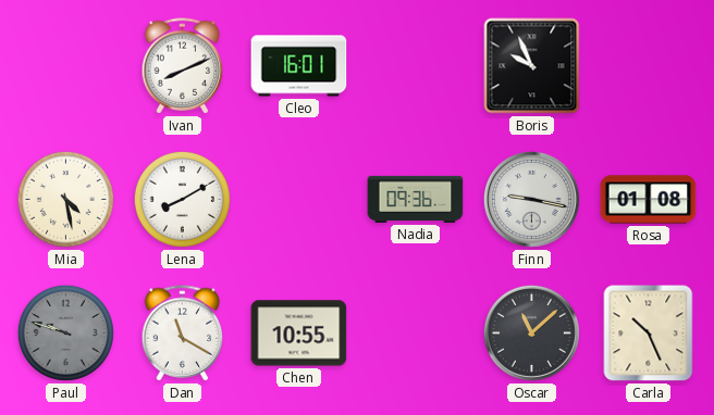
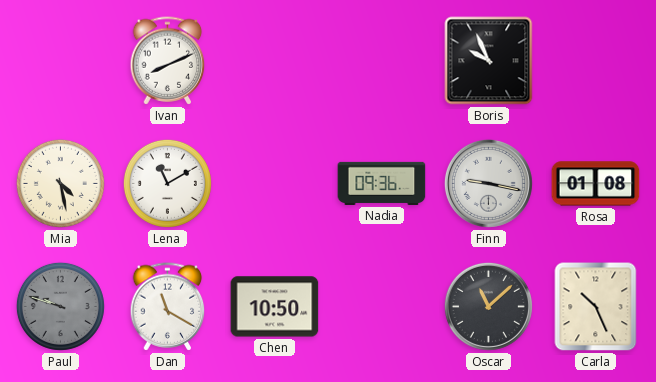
Cleo: 16:01 -> none (299, 66)
Lena: 8:10 -> 11:10 (167, 183)
Chen: 10:55 -> 10:50 (275, 307)
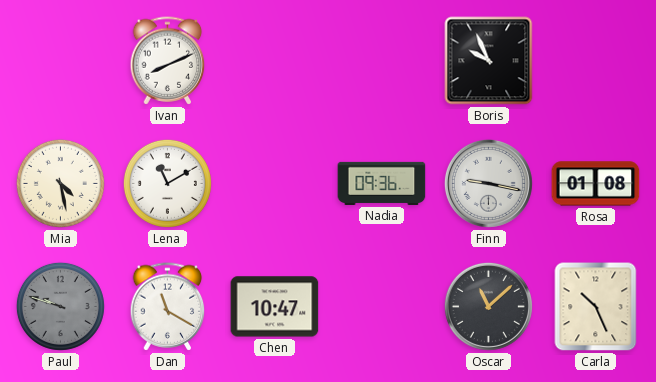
Chen: 10:50 -> 10:47 (275, 307)
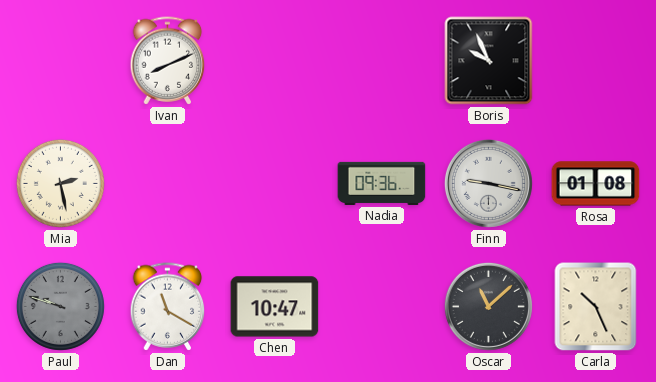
Mia: 4:28 -> 2:28 (60, 183)
Lena: 11:10 -> none (167, 183)
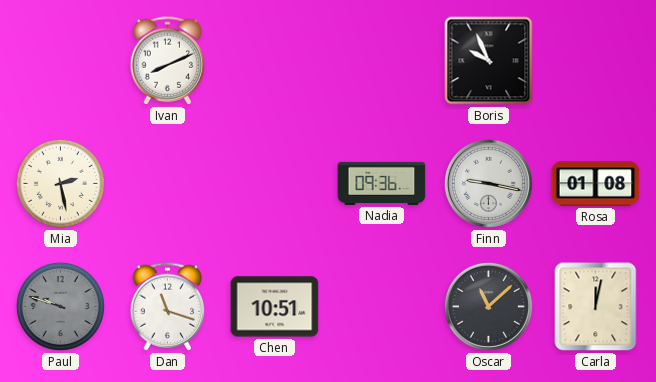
Dan: 11:20 -> 11:18 (168, 307)
Chen: 10:47 -> 10:51 (275, 307)
Carla: 10:26 -> 12:02 (596, 307)
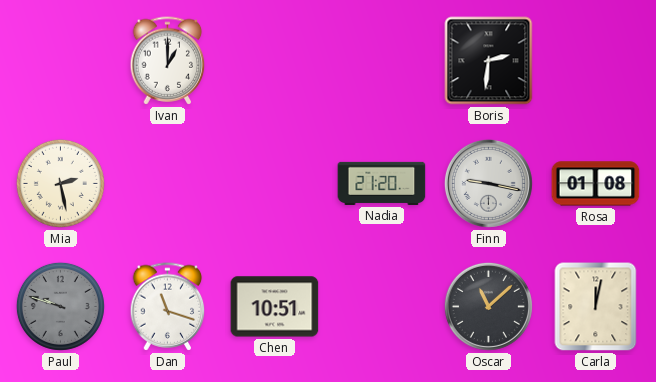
Ivan: 8:11 -> 1:00 (168, 61)
Boris: 9:56 -> 2:31 (489, 61)
Nadia: 09:36 -> 21:20 (382, 183)
